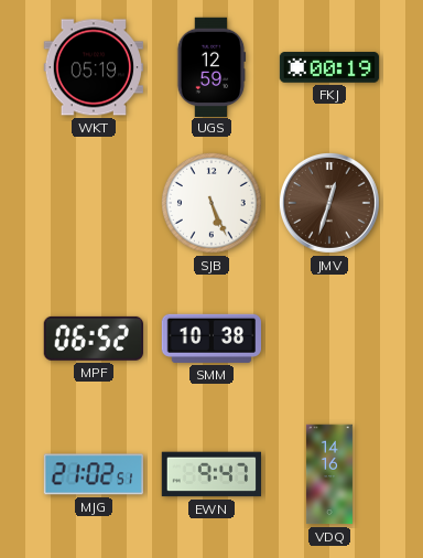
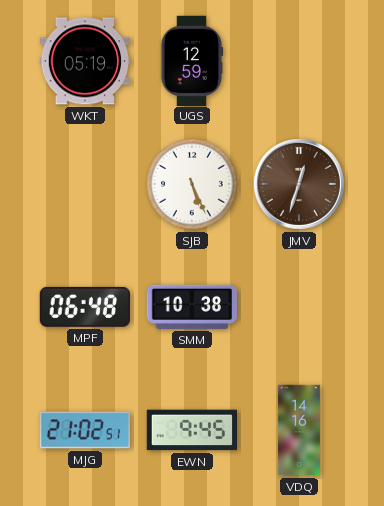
FKJ: 00:19 -> none (329, 67)
MPF: 06:52 -> 06:48 (85, 307)
EWN: 9:47 -> 9:45 (191, 430)
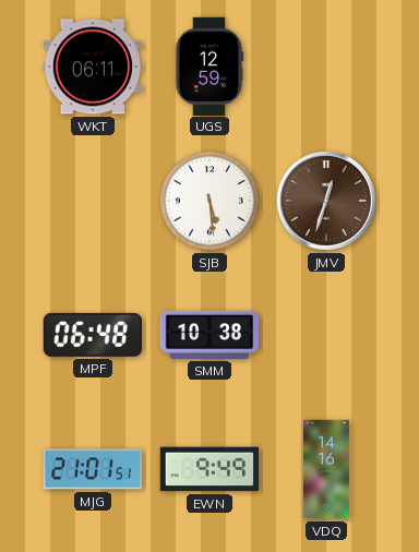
WKT: 05:19 -> 06:11 (92, 67)
SJB: 5:26 -> 5:29 (211, 202)
MJG: 21:02 -> 21:01 (92, 469)
EWN: 9:45 -> 9:49 (208, 469)
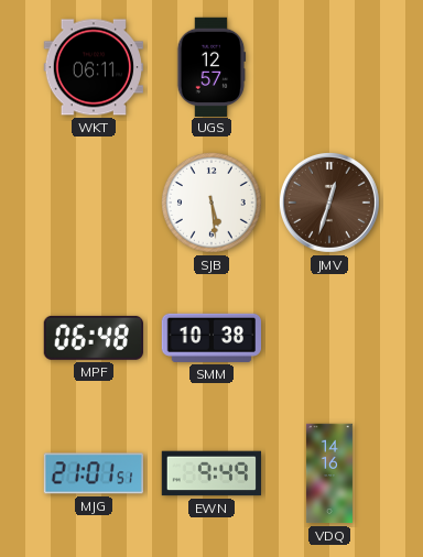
UGS: 12:59 -> 12:57 (211, 66)
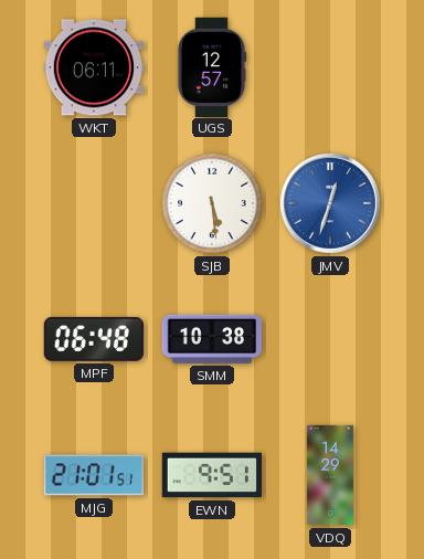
JMV dial: brown -> blue (330, 203)
EWN: 9:49 -> 9:51 (211, 475)
VDQ: 14:16 -> 14:29 (330, 475)
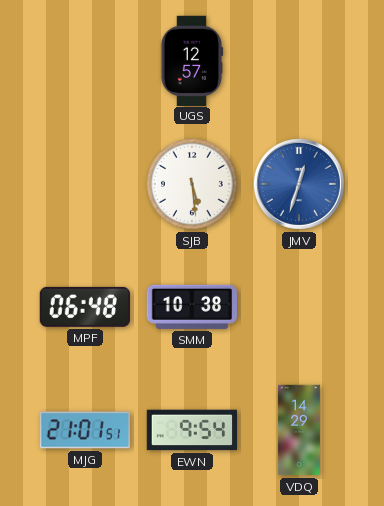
WKT: 06:11 -> none (93, 67)
EWN: 9:51 -> 9:54 (191, 430)
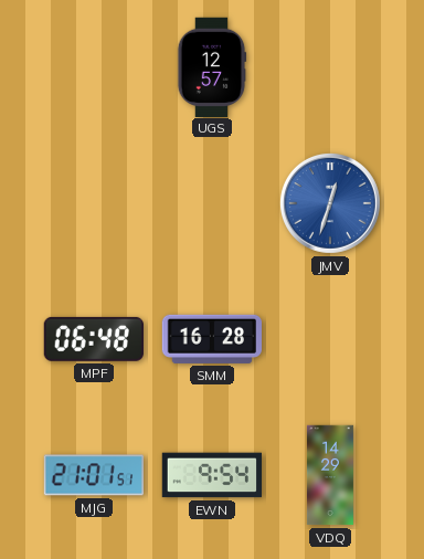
SJB: 5:29 -> none (193, 185)
SMM: 10:38 -> 16:28 (211, 339)
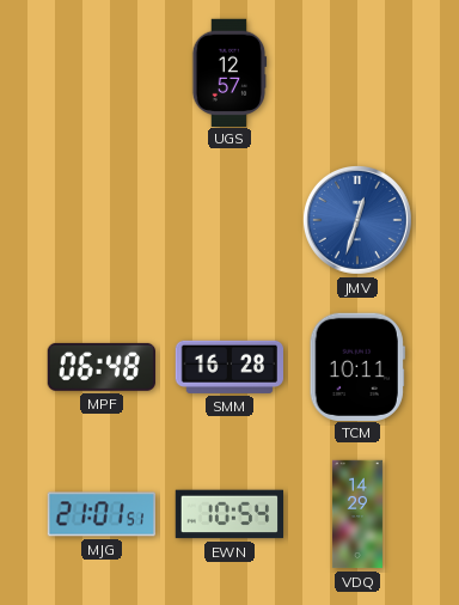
TCM: none -> 10:11 (357, 366)
EWN: 9:54 -> 10:54 (228, 514)
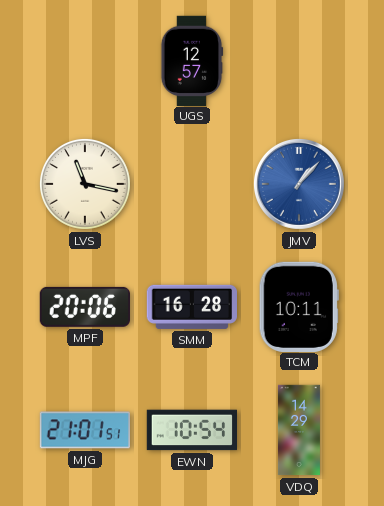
LVS: none -> 11:17 (86, 185)
JMV: 12:33 -> 1:07 (299, 184)
MPF: 06:48 -> 20:06 (85, 307)
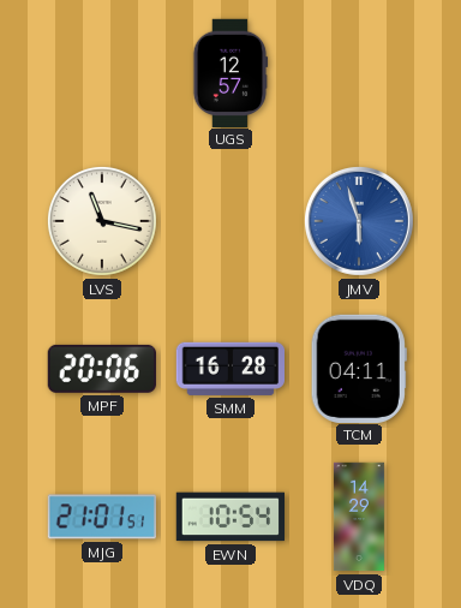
JMV: 1:07 -> 5:57 (359, 221)
TCM: 10:11 -> 04:11 (359, 368)
